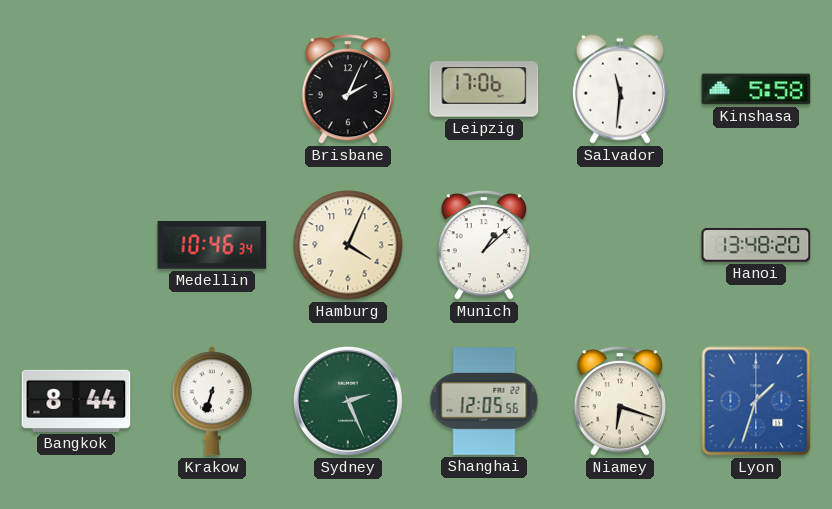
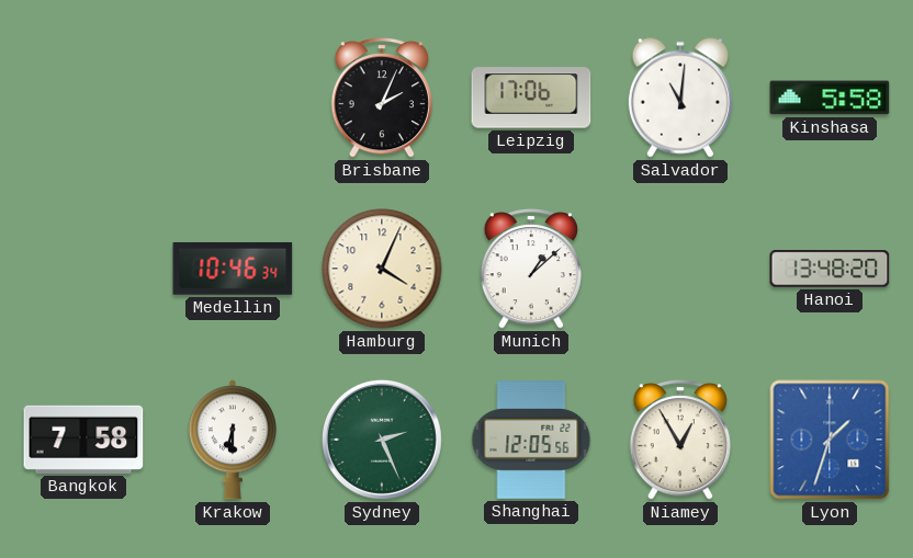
Salvador: 11:31 -> 11:01 (680, 98)
Bangkok: 8:44 -> 7:58 (83, 440)
Krakow: 6:33 -> 6:30 (233, 440)
Niamey: 6:18 -> 12:55 (680, 440)
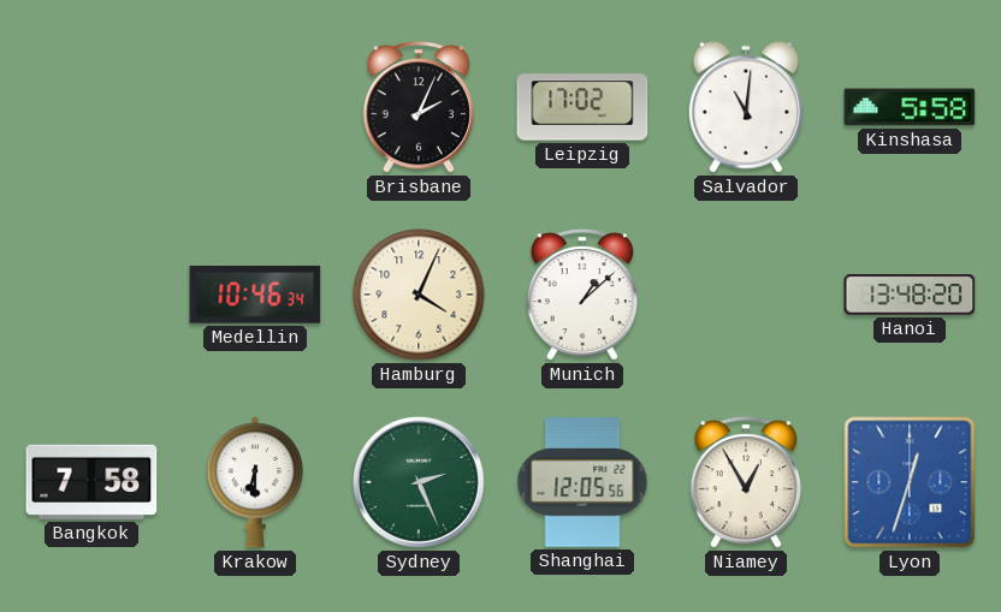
Leipzig: 17:06 -> 17:02 (582, 107)
Lyon: 1:33 -> 12:33 (910, 482)
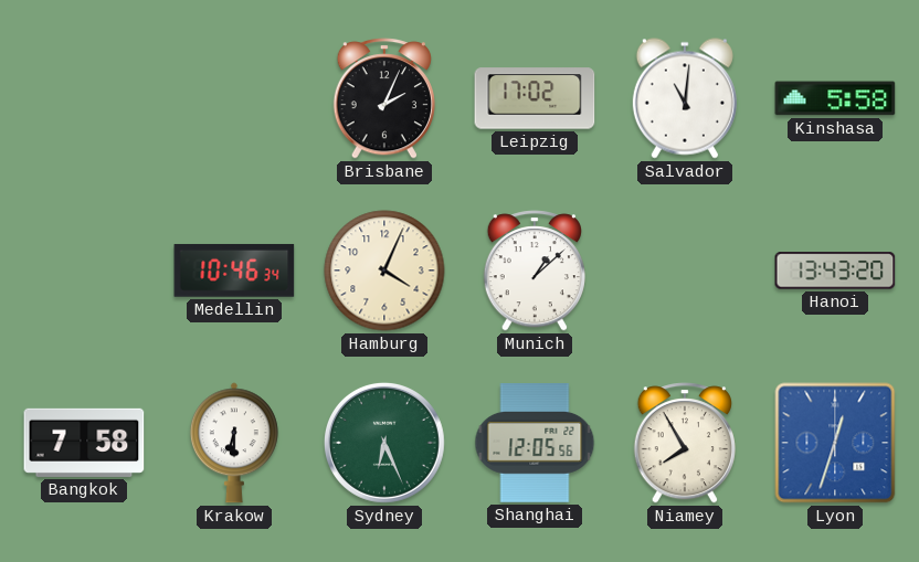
Hanoi: 13:48 -> 13:43 (835, 271)
Sydney: 2:26 -> 6:26 (384, 443)
Niamey: 12:55 -> 7:55 (685, 443)
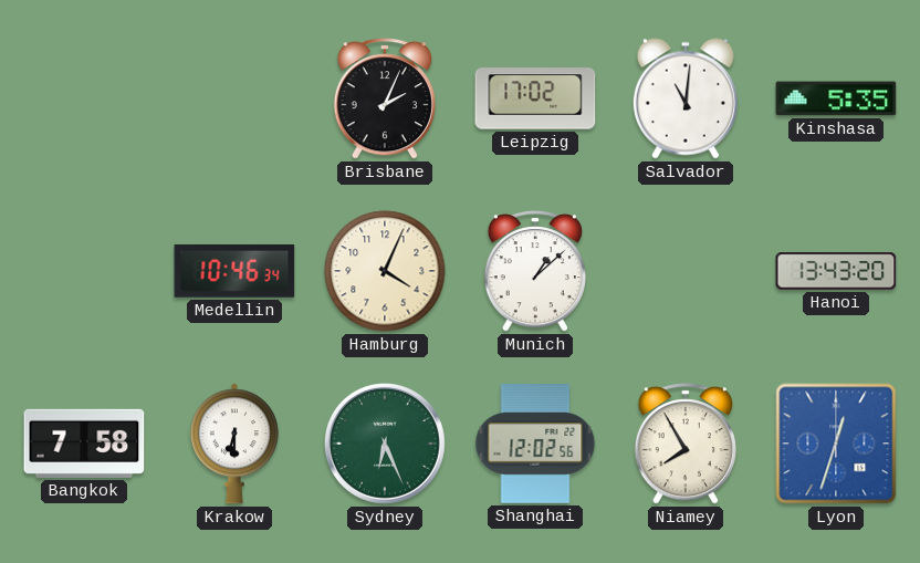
Kinshasa: 5:58 -> 5:35 (836, 98)
Shanghai: 12:05 -> 12:02 (535, 444)
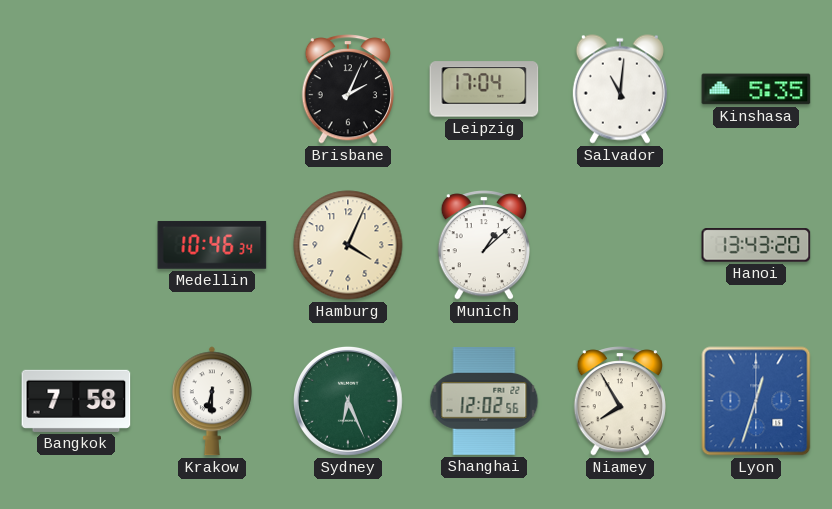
Leipzig: 17:02 -> 17:04 (484, 89)
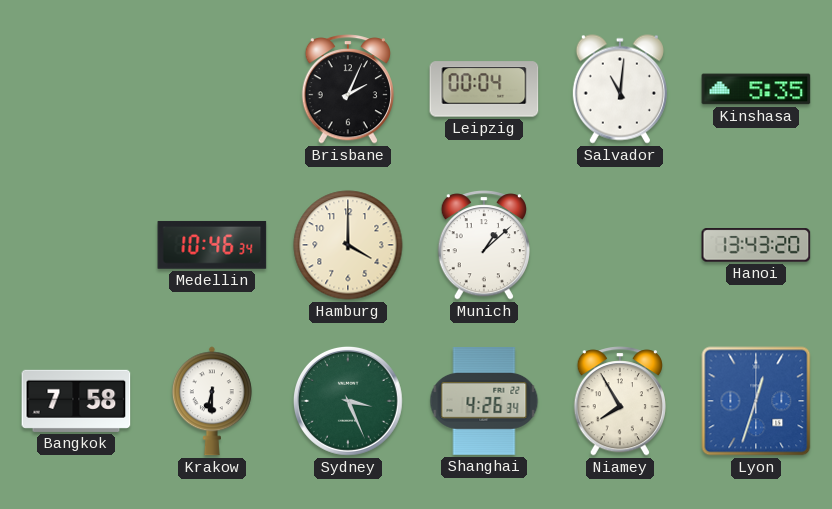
Leipzig: 17:04 -> 00:04 (484, 89)
Hamburg: 4:04 -> 4:00 (348, 245)
Sydney: 6:26 -> 3:26 (348, 401)
Shanghai: 12:02 -> 4:26 (484, 401)
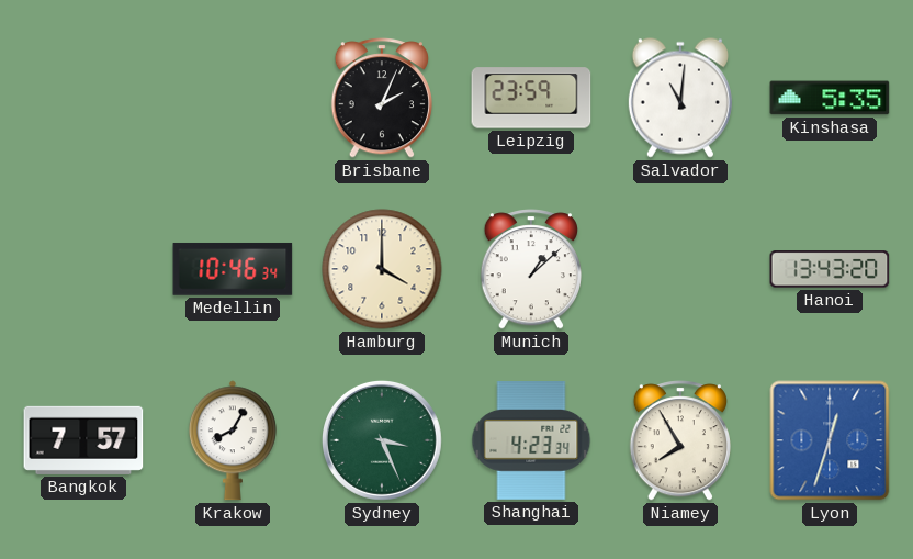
Leipzig: 00:04 -> 23:59 (531, 98)
Bangkok: 7:58 -> 7:57 (83, 440)
Krakow: 6:30 -> 8:05 (233, 440)
Shanghai: 4:26 -> 4:23 (531, 440)
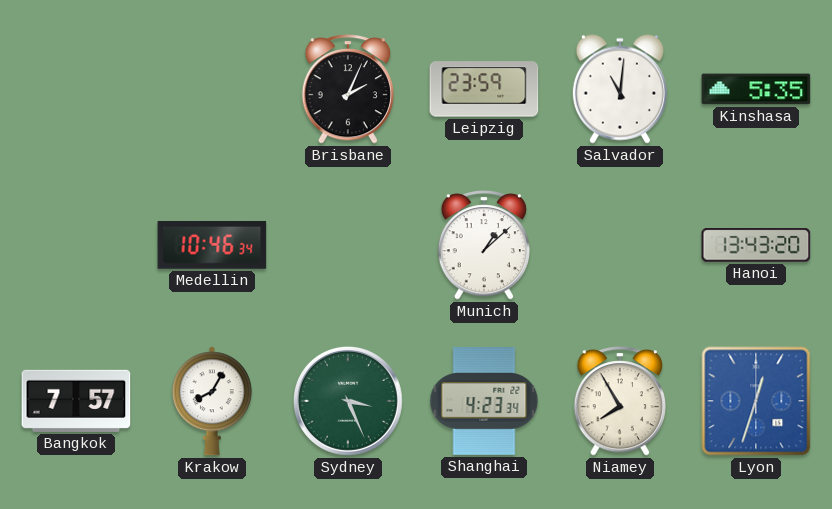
Hamburg: 4:00 -> none (382, 269)
